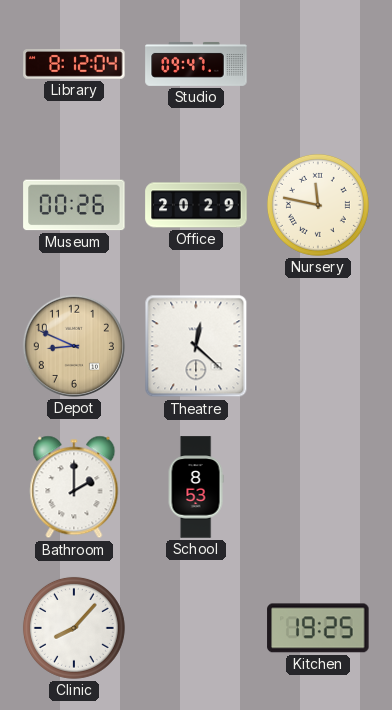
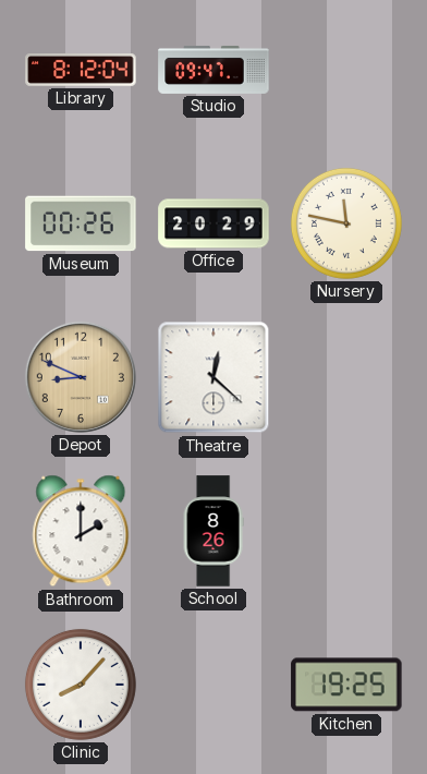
School: 8:53 -> 8:26 (213, 531)
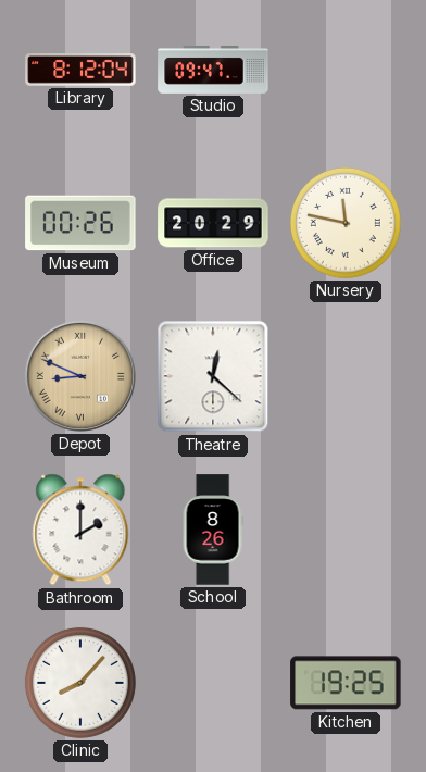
Depot numerals: Arabic -> Roman (80, 376)
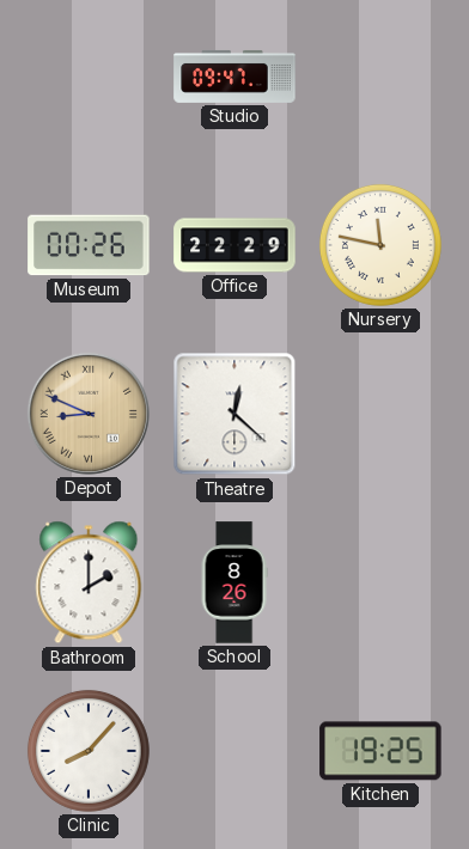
Library: 8:12 -> none (80, 71)
Office: 20:29 -> 22:29 (234, 245)
